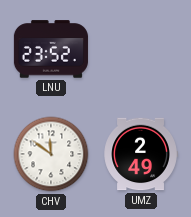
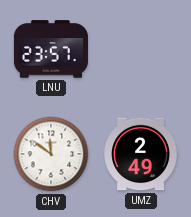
LNU: 23:52 -> 23:57 (51, 49)
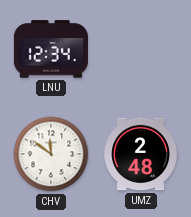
LNU: 23:57 -> 12:34 (51, 49)
UMZ: 2:49 -> 2:48 (141, 154)
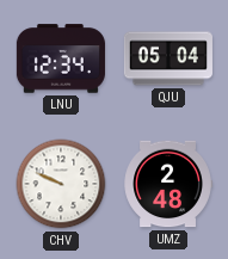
QJU: none -> 05:04 (168, 58)
CHV: 11:51 -> 9:49 (61, 184)
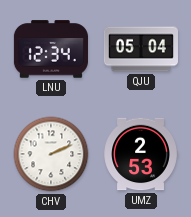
CHV: 9:49 -> 2:11 (51, 154)
UMZ: 2:48 -> 2:53 (141, 154)
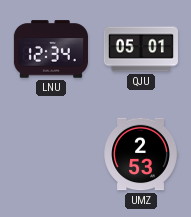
QJU: 05:04 -> 05:01 (141, 49)
CHV: 2:11 -> none (51, 154)
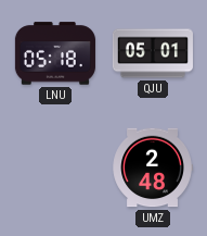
LNU: 12:34 -> 05:18 (55, 53)
UMZ: 2:53 -> 2:48 (153, 167)
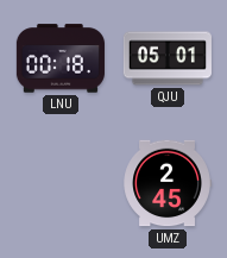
LNU: 05:18 -> 00:18 (61, 58)
UMZ: 2:48 -> 2:45 (168, 183)
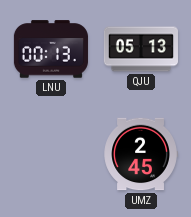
LNU: 00:18 -> 00:13 (51, 49)
QJU: 05:01 -> 05:13 (141, 49)
